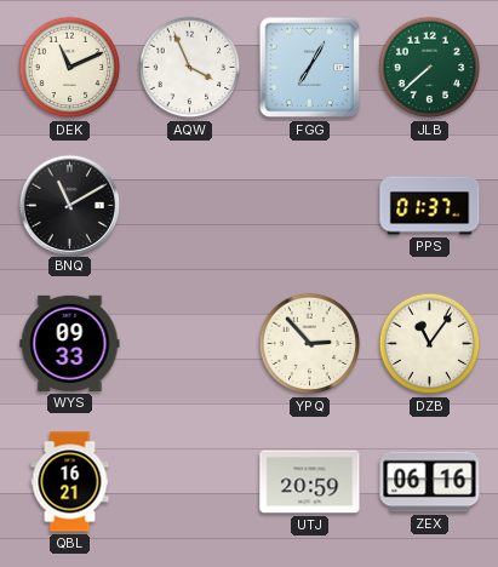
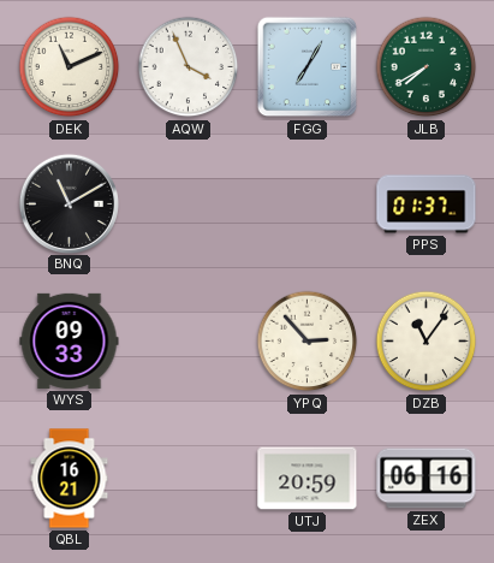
JLB: 7:38 -> 7:40 (427, 67)
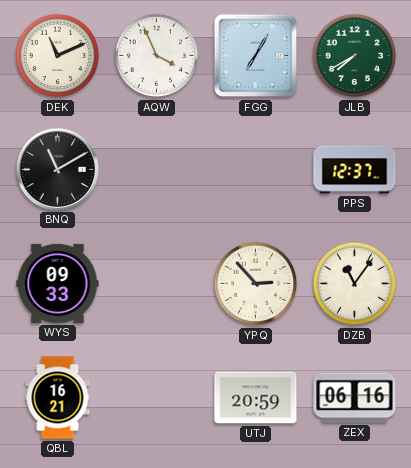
PPS: 01:37 -> 12:37 (355, 170)
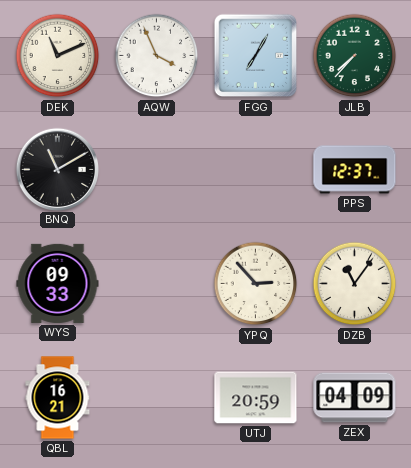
JLB: 7:40 -> 7:37 (355, 56)
ZEX: 06:16 -> 04:09 (355, 398)
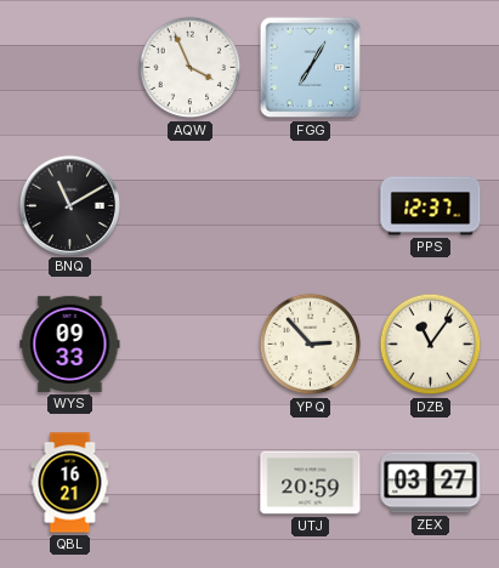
DEK: 11:11 -> none (58, 56)
JLB: 7:37 -> none (355, 56)
ZEX: 04:09 -> 03:27 (431, 483)
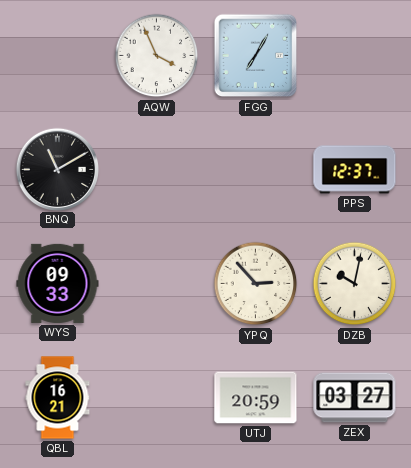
DZB: 11:06 -> 10:02 (355, 284)
